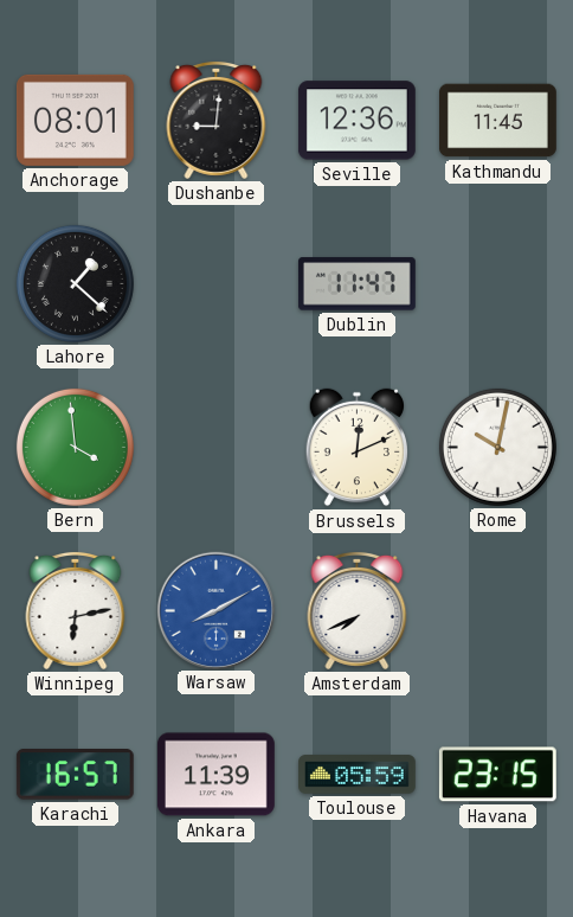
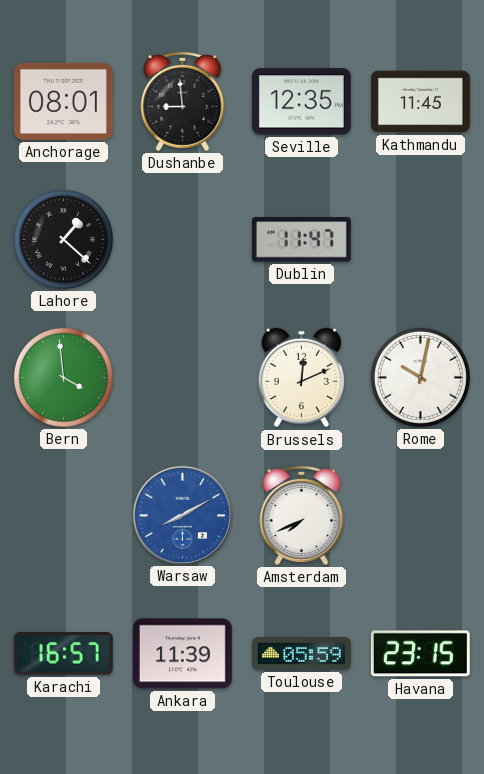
Dushanbe: 9:01 -> 8:59 (183, 101)
Seville: 12:36 -> 12:35 (301, 102)
Winnipeg: 6:13 -> none (76, 610)
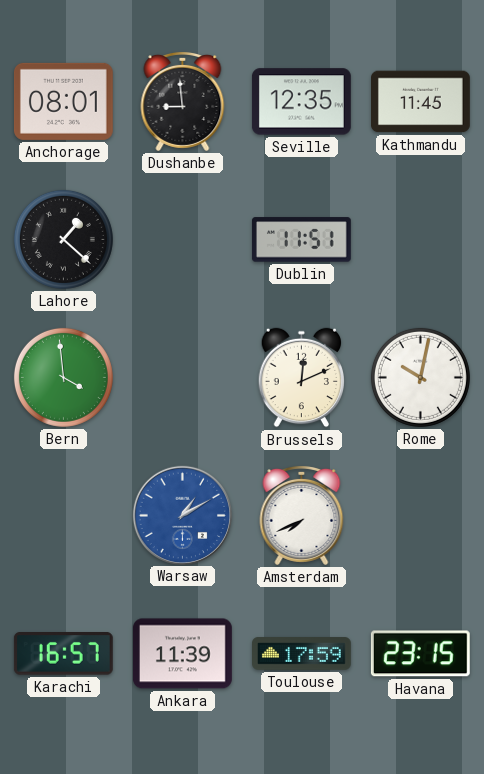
Dublin: 11:47 -> 11:51 (301, 240)
Warsaw: 8:10 -> 1:10 (182, 515)
Toulouse: 05:59 -> 17:59 (302, 654)
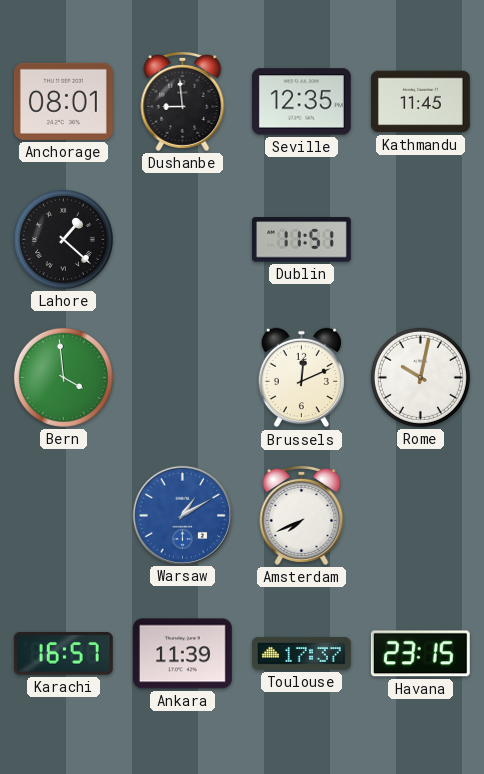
Toulouse: 17:59 -> 17:37 (302, 654)
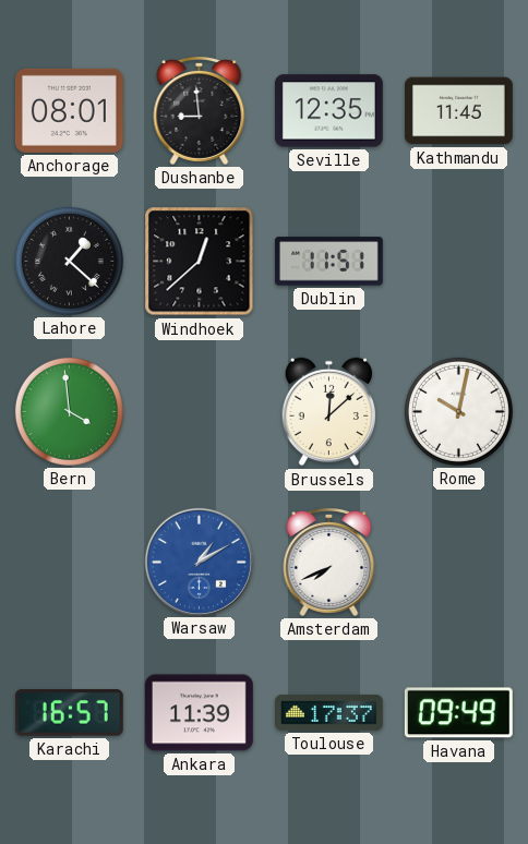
Windhoek: none -> 12:38 (200, 262)
Brussels: 12:11 -> 12:08 (329, 412)
Havana: 23:15 -> 09:49 (458, 713)
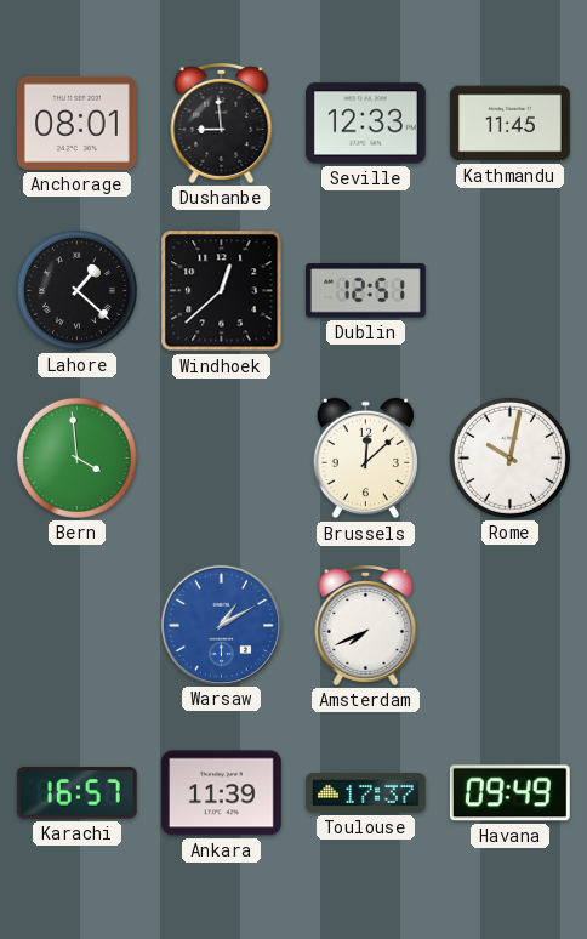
Seville: 12:35 -> 12:33 (365, 124)
Dublin: 11:51 -> 12:51 (365, 291)
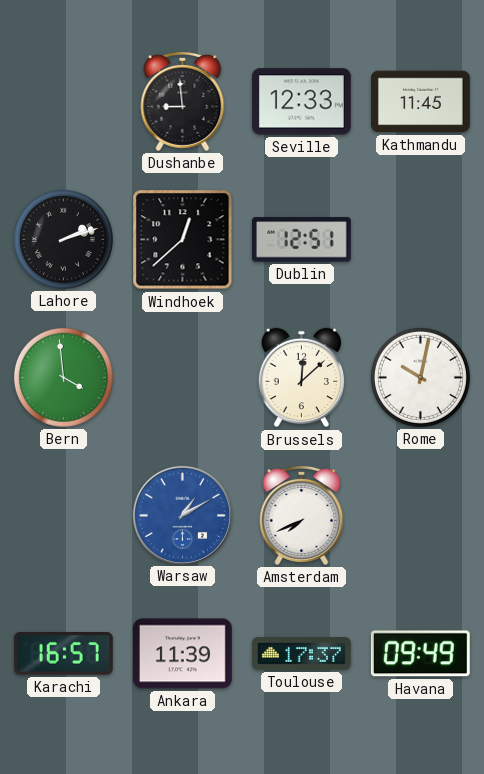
Anchorage: 08:01 -> none (76, 123)
Lahore: 1:22 -> 2:12 (63, 239)
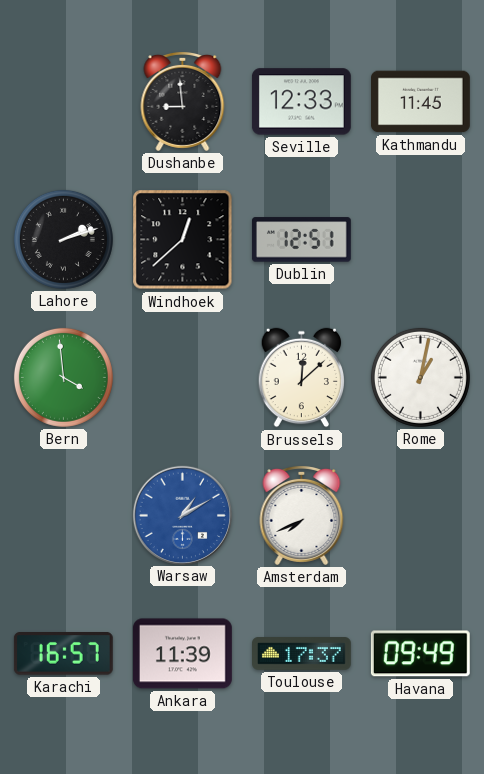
Rome: 10:02 -> 1:02 (420, 377)
